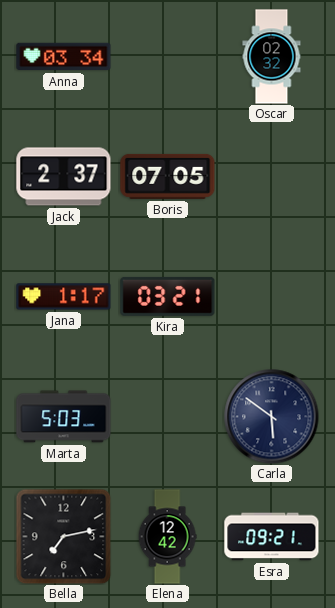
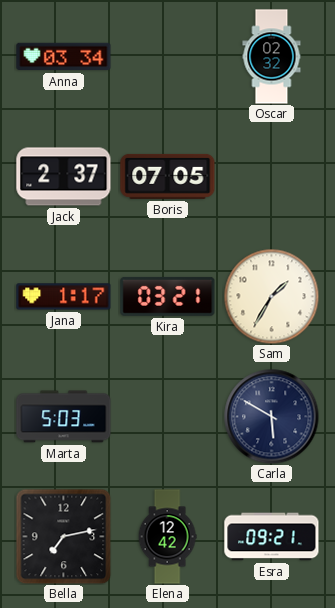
Sam: none -> 1:35 (271, 296)
Carla: 5:51 -> 5:50 (271, 416)
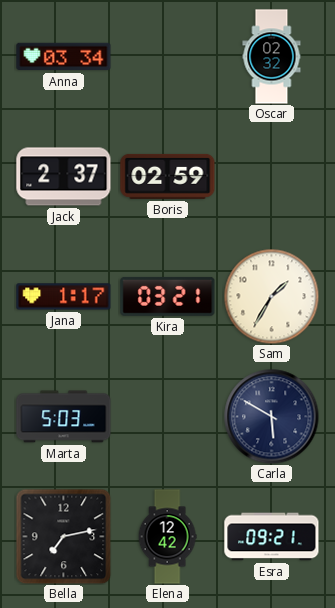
Boris: 07:05 -> 02:59 (168, 176)
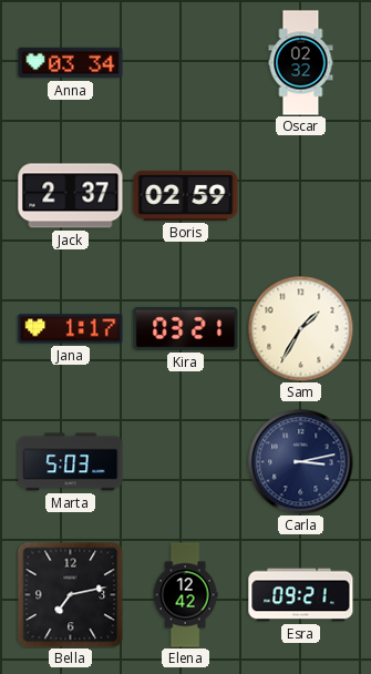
Carla: 5:50 -> 3:13 (300, 461)
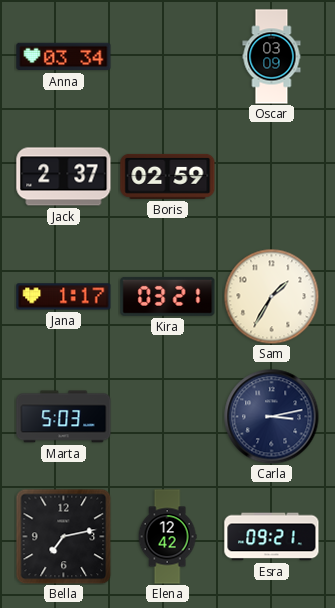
Oscar: 02:32 -> 03:09 (272, 57)
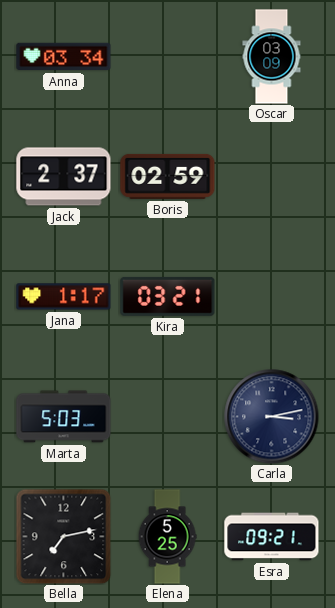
Sam: 1:35 -> none (271, 296)
Elena: 12:42 -> 5:25 (167, 537)
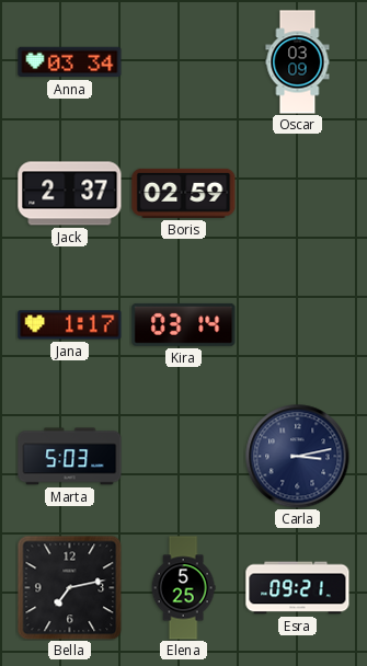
Kira: 03:21 -> 03:14 (184, 324)
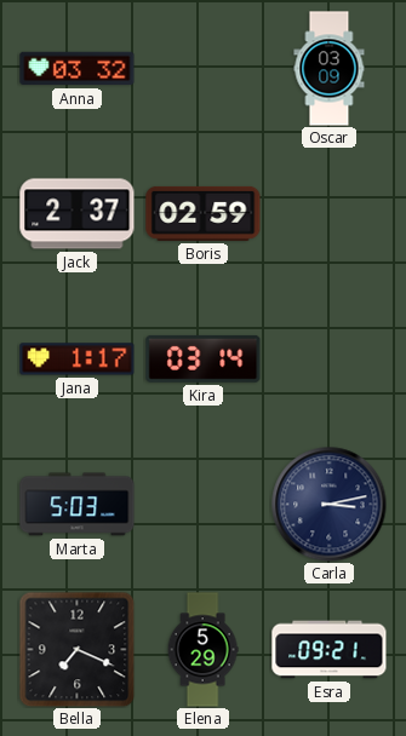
Anna: 03:34 -> 03:32 (78, 69)
Bella: 7:13 -> 7:19 (76, 649)
Elena: 5:25 -> 5:29 (202, 650)
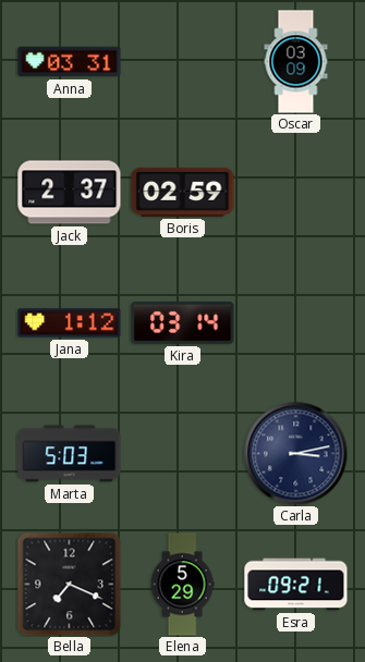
Anna: 03:32 -> 03:31 (70, 62)
Jana: 1:17 -> 1:12 (70, 323)
